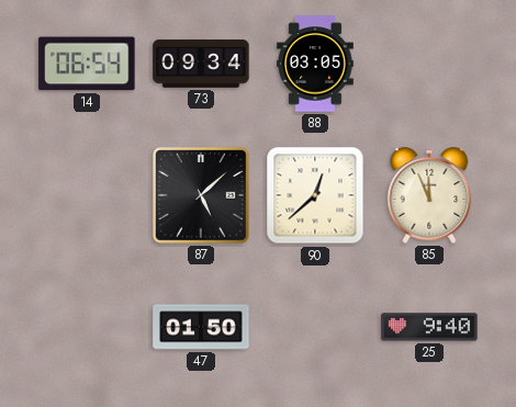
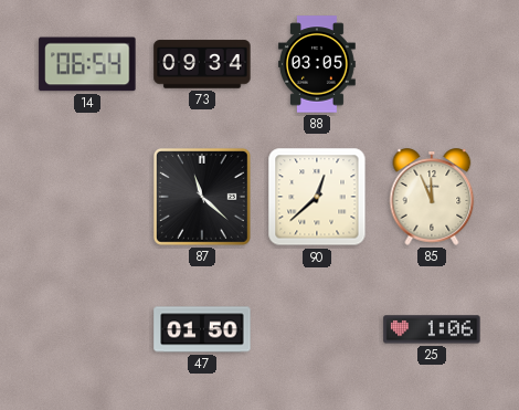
87: 5:08 -> 11:22 (202, 197)
25: 9:40 -> 1:06 (432, 329)
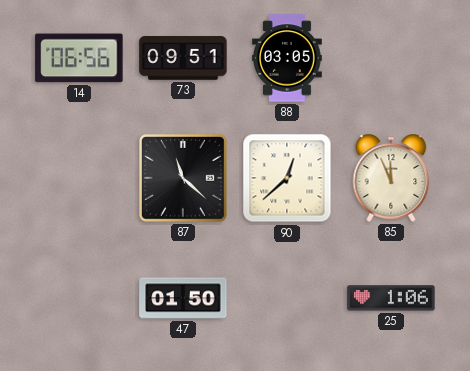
14: 06:54 -> 06:56 (79, 58)
73: 09:34 -> 09:51 (183, 58)
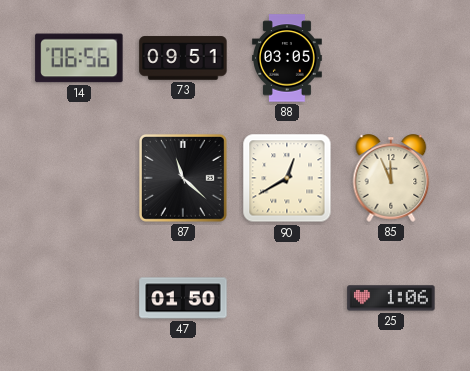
90: 12:38 -> 12:40 (287, 178)
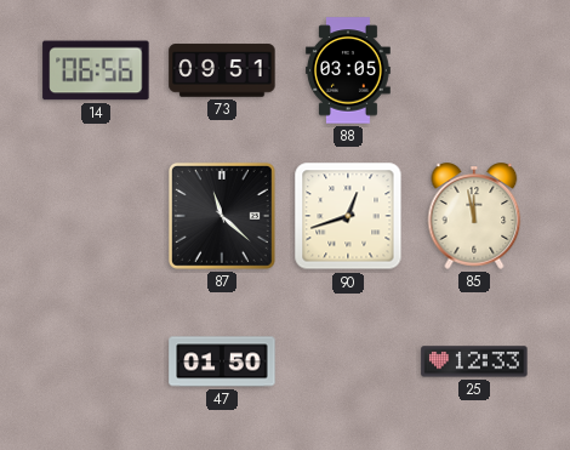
90: 12:40 -> 12:42 (348, 216)
85: 11:56 -> 11:58 (474, 216)
25: 1:06 -> 12:33 (474, 361)
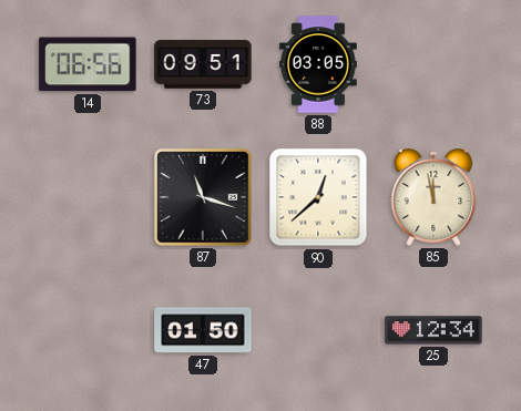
87: 11:22 -> 11:18 (203, 197)
90: 12:42 -> 12:38 (318, 197)
25: 12:33 -> 12:34 (433, 330)
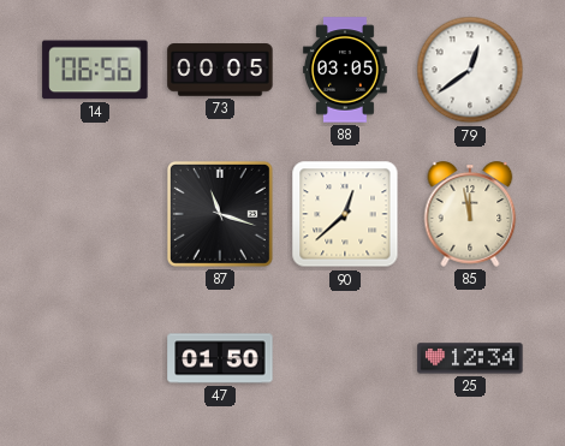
73: 09:51 -> 00:05 (220, 70)
79: none -> 12:39 (470, 70)
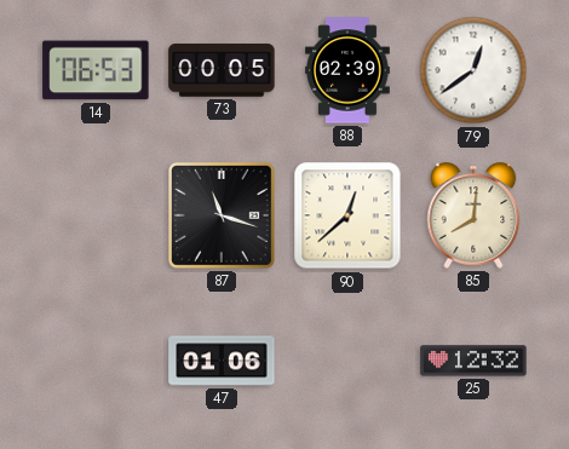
14: 06:56 -> 06:53 (96, 70)
88: 03:05 -> 02:39 (349, 70)
85: 11:58 -> 8:01 (473, 215)
47: 01:50 -> 01:06 (222, 361)
25: 12:34 -> 12:32 (473, 361)
